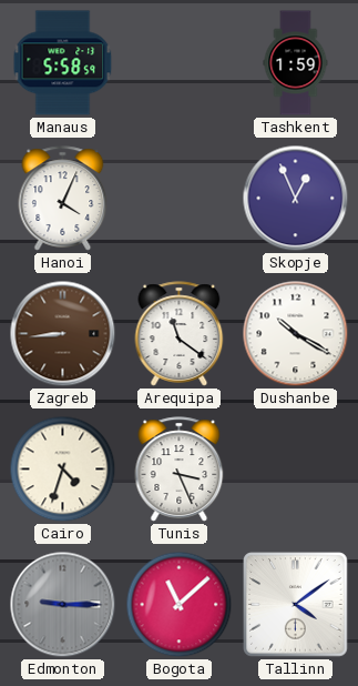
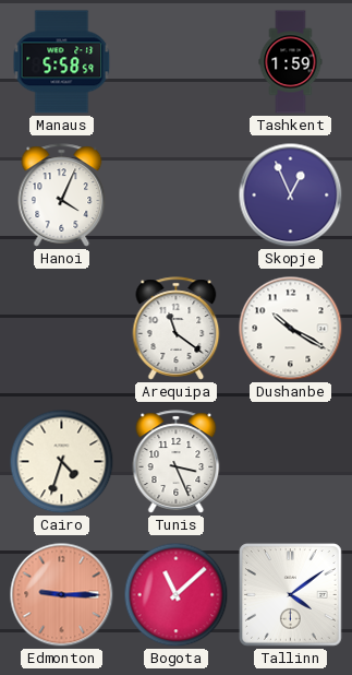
Zagreb: 8:44 -> none (63, 334)
Edmonton dial: grey -> salmon (62, 595)
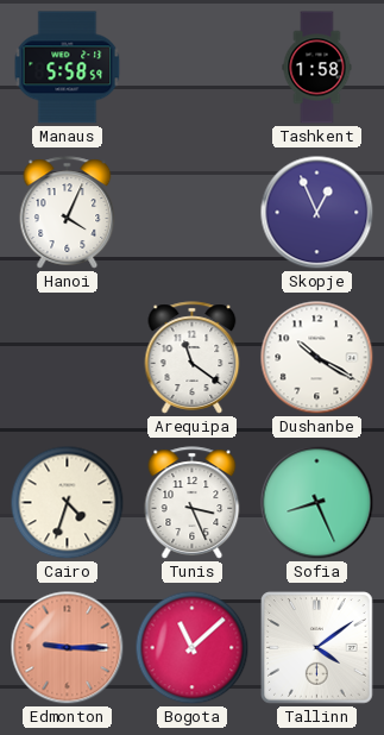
Tashkent: 1:59 -> 1:58 (317, 68)
Sofia: none -> 8:26 (317, 503)
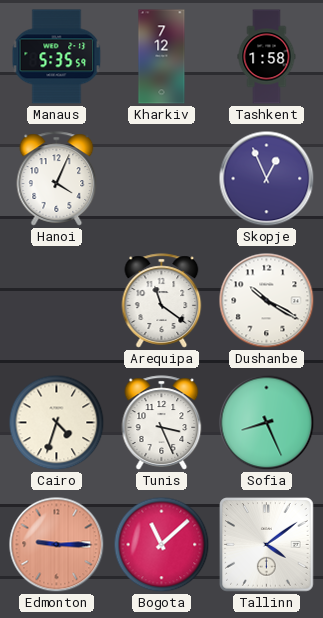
Manaus: 5:58 -> 5:35 (57, 57)
Kharkiv: none -> 7:12 (162, 57)
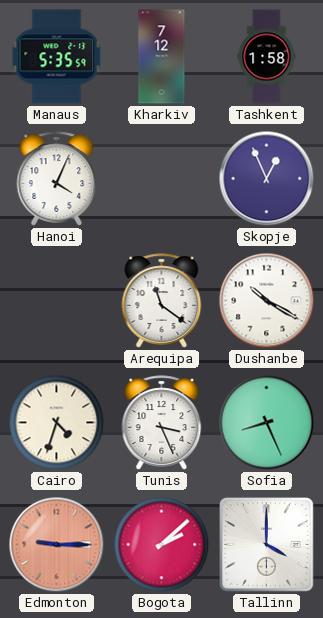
Bogota: 11:08 -> 2:08 (162, 545)
Tallinn: 4:09 -> 4:00 (267, 545)
